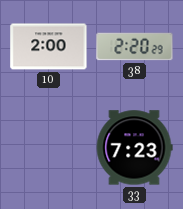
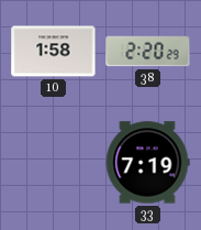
10: 2:00 -> 1:58 (54, 52)
33: 7:23 -> 7:19 (147, 163)
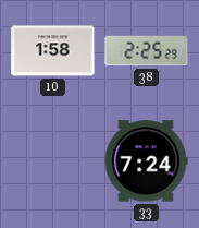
38: 2:20 -> 2:25 (147, 51)
33: 7:19 -> 7:24 (146, 161)
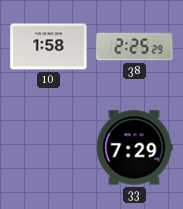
33: 7:24 -> 7:29 (134, 148)
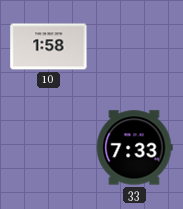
38: 2:25 -> none (135, 47)
33: 7:29 -> 7:33 (134, 148)
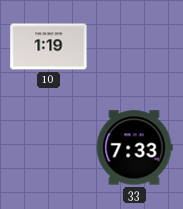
10: 1:58 -> 1:19 (49, 47)
